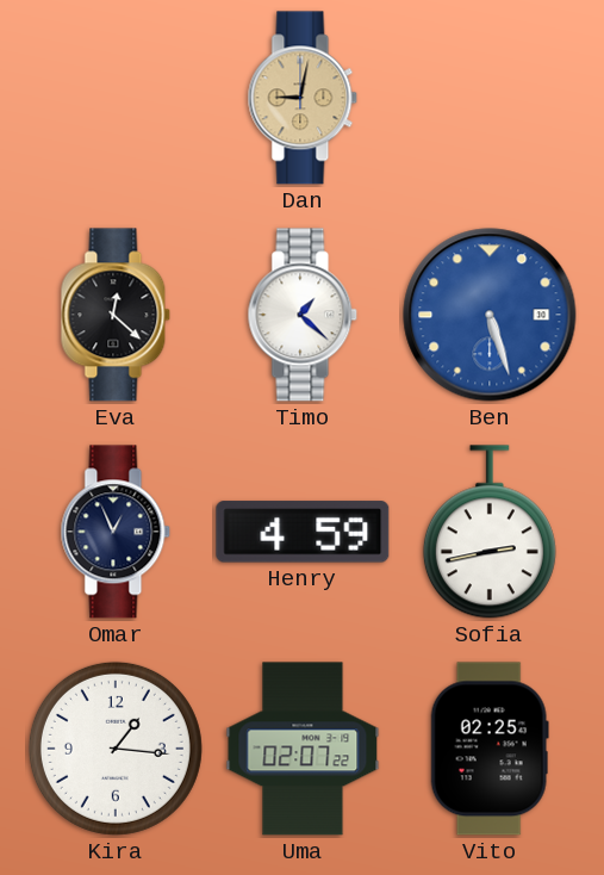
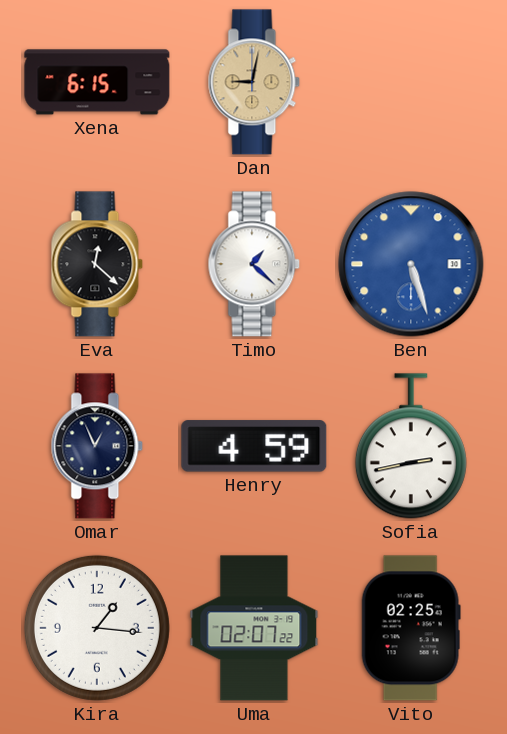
Xena: none -> 6:15 (97, 82)
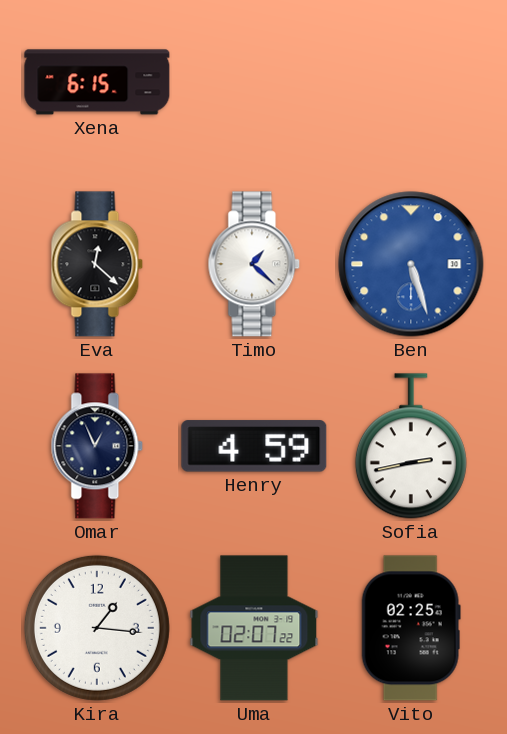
Dan: 9:02 -> none (254, 82)
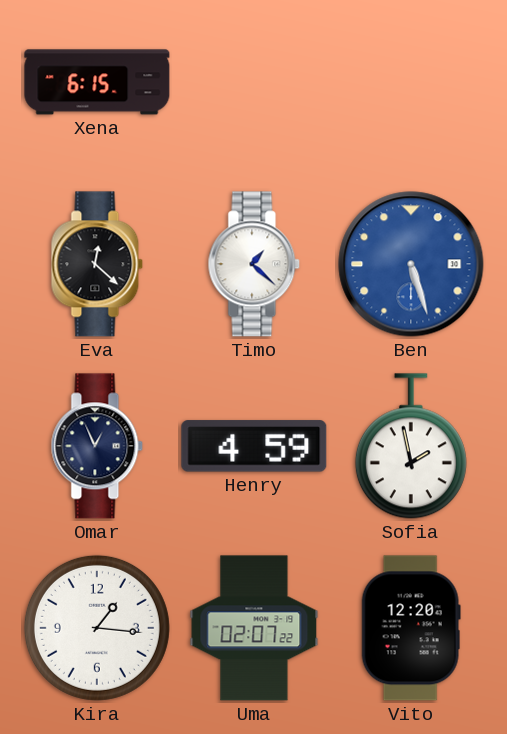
Sofia: 2:43 -> 1:58 (411, 446)
Vito: 02:25 -> 12:20 (411, 628)
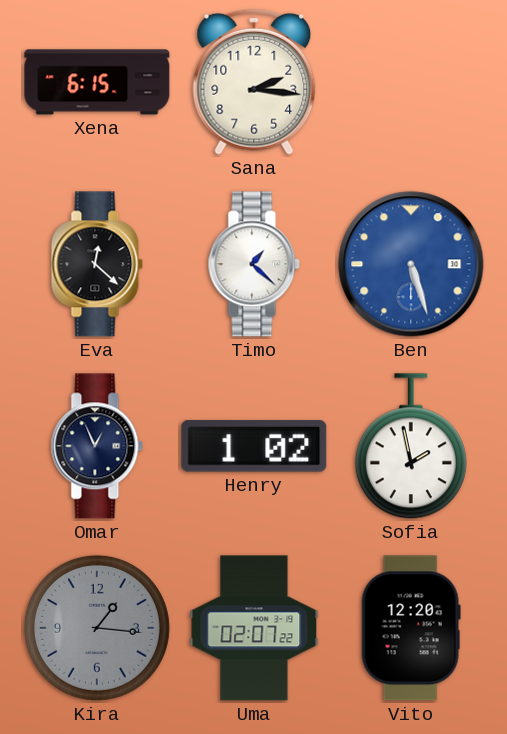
Sana: none -> 2:16 (254, 82)
Henry: 4:59 -> 1:02 (254, 446)
Kira dial: white -> grey (97, 628)
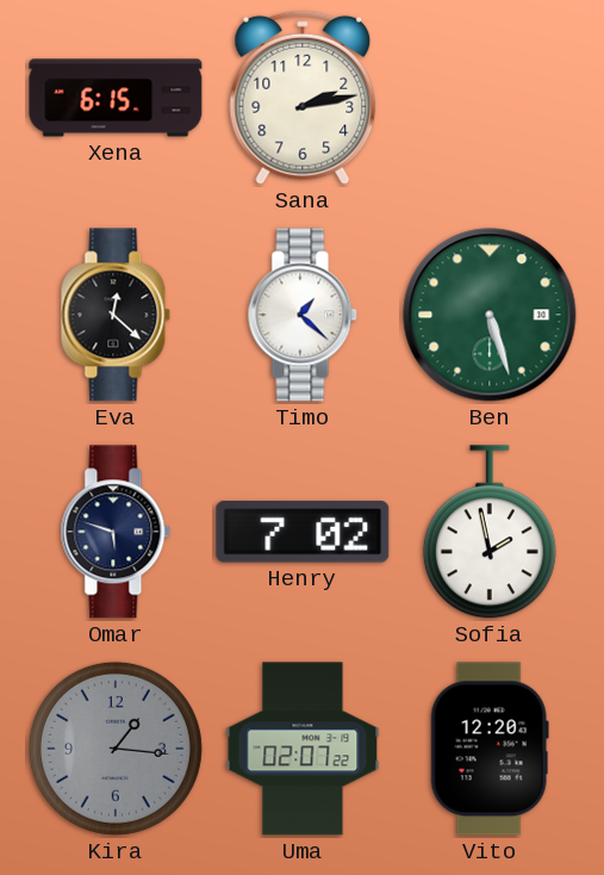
Sana: 2:16 -> 2:13 (303, 98)
Ben dial: blue -> green (490, 315)
Omar: 12:56 -> 5:48 (116, 532)
Henry: 1:02 -> 7:02 (303, 532)
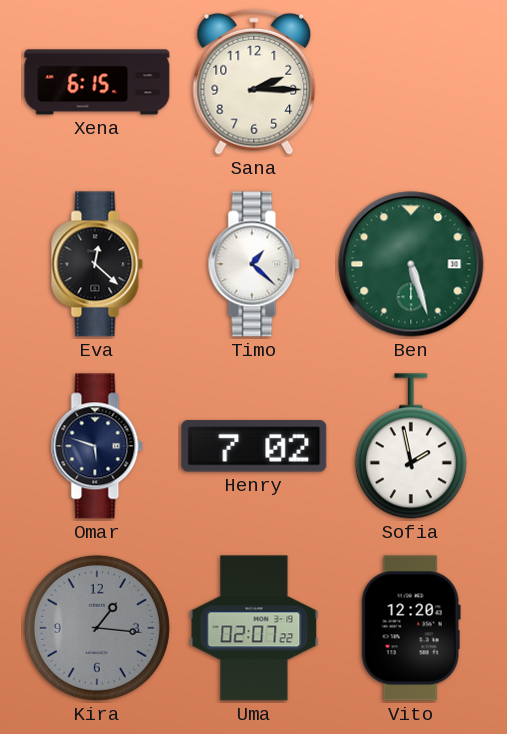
Sana: 2:13 -> 2:15 (254, 82)
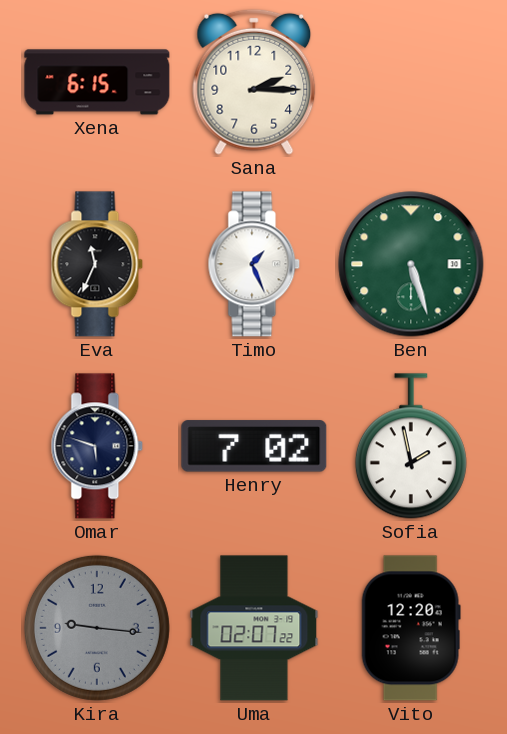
Eva: 12:22 -> 11:34 (97, 264)
Timo: 1:22 -> 1:26 (254, 264)
Kira: 1:16 -> 9:16 (97, 628)
